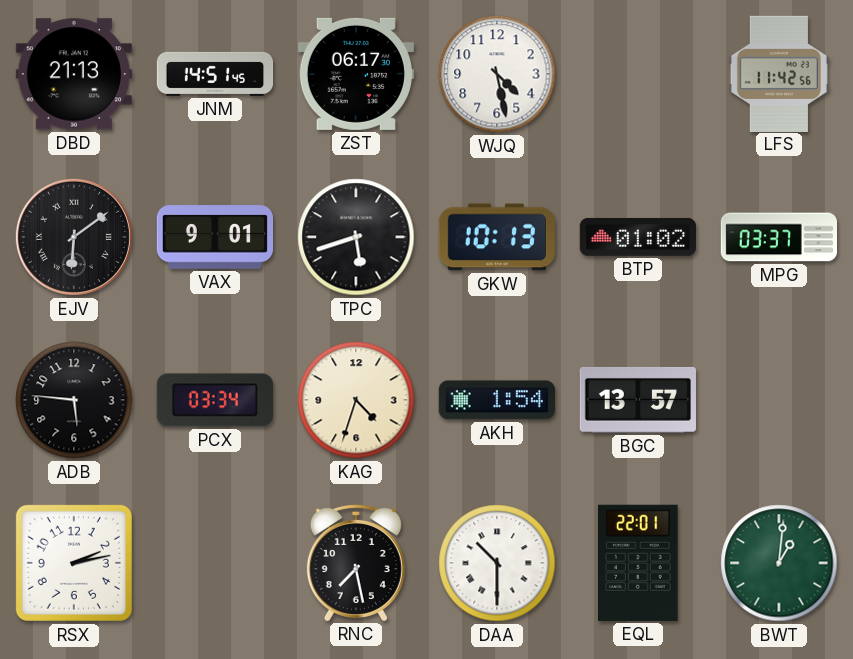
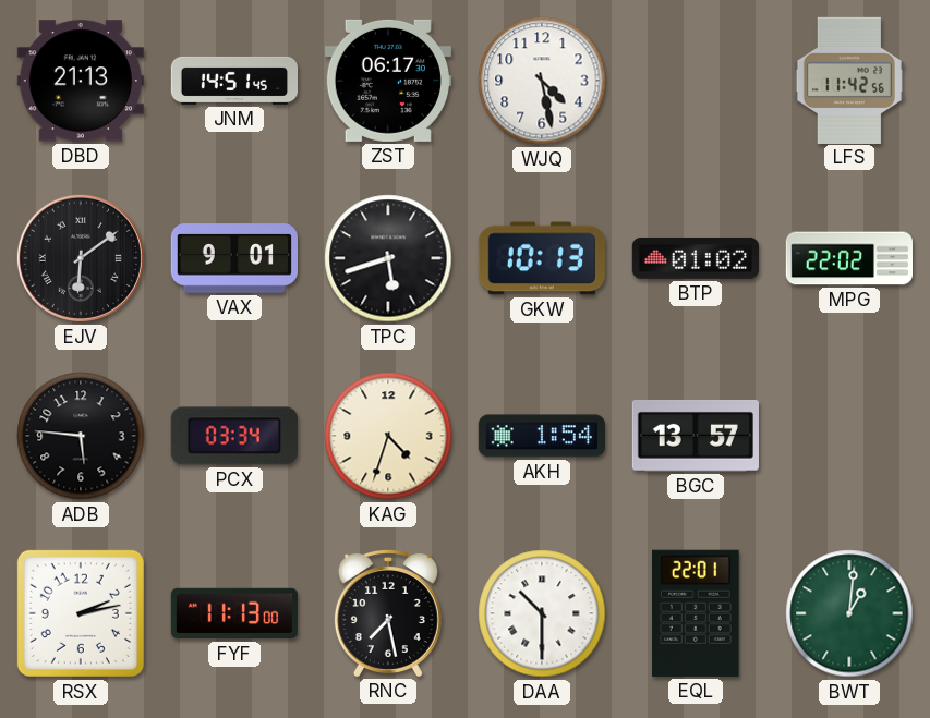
MPG: 03:37 -> 22:02 (848, 258)
FYF: none -> 11:13 (233, 613)
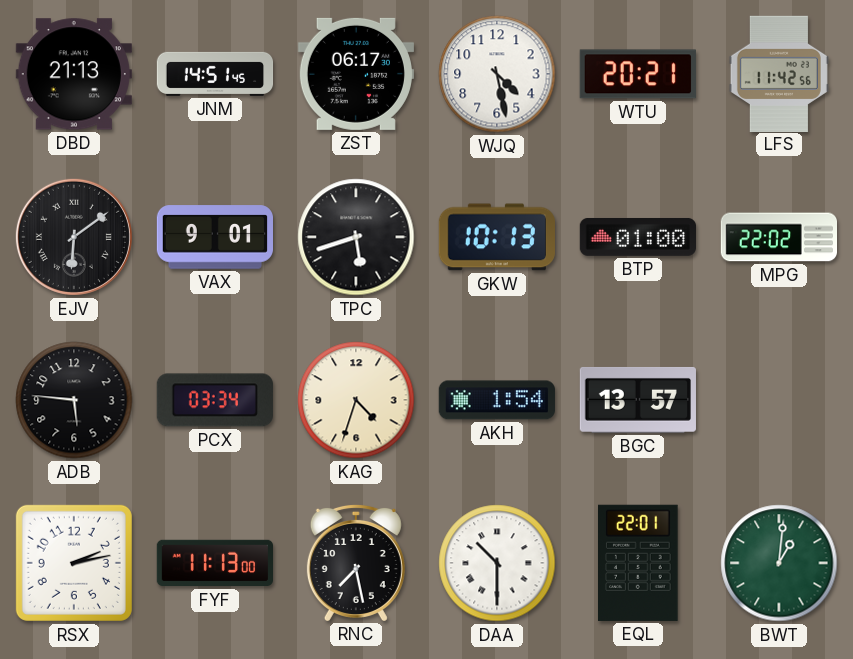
WTU: none -> 20:21 (638, 74)
BTP: 01:02 -> 01:00 (637, 237)
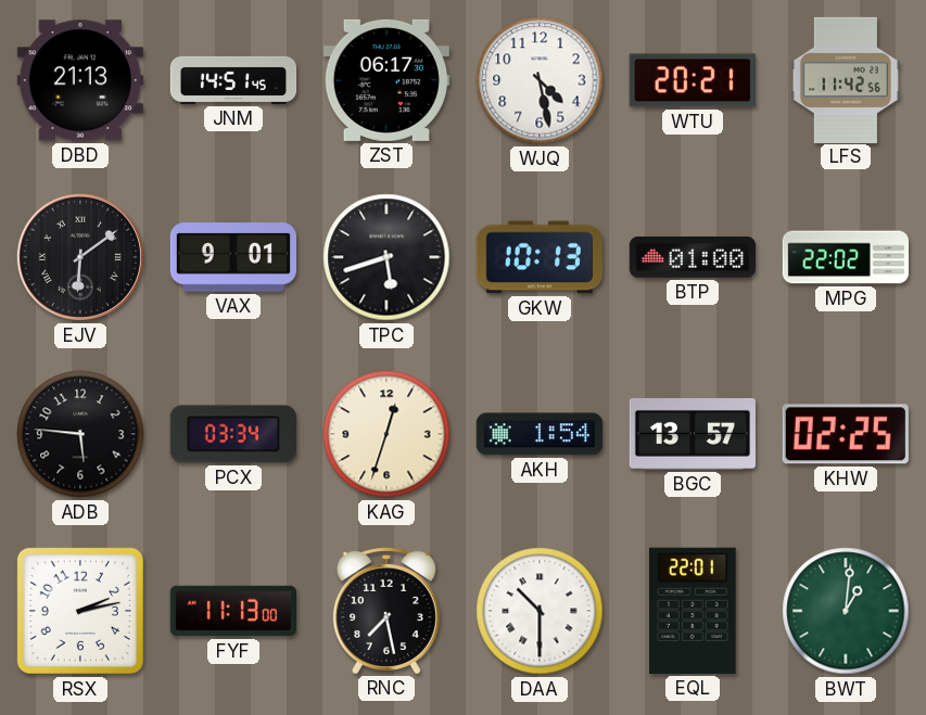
KAG: 4:33 -> 12:33 (386, 434)
KHW: none -> 02:25 (846, 434)
